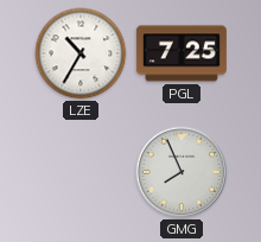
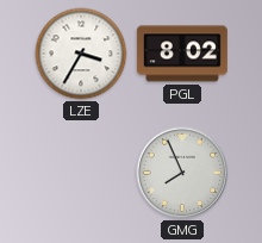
LZE: 10:35 -> 3:35 (81, 54)
PGL: 7:25 -> 8:02 (182, 54)
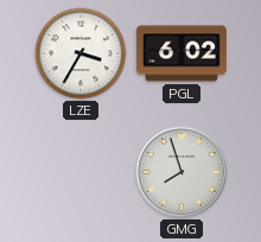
PGL: 8:02 -> 6:02 (182, 53)
GMG: 7:56 -> 7:57 (182, 172)
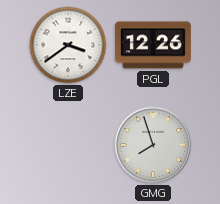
LZE: 3:35 -> 3:39 (68, 45)
PGL: 6:02 -> 12:26 (153, 45)
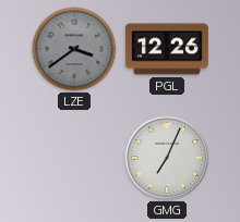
LZE dial: white -> grey (74, 49)
GMG: 7:57 -> 7:04 (167, 158)
